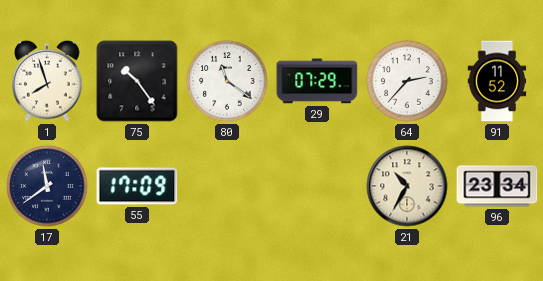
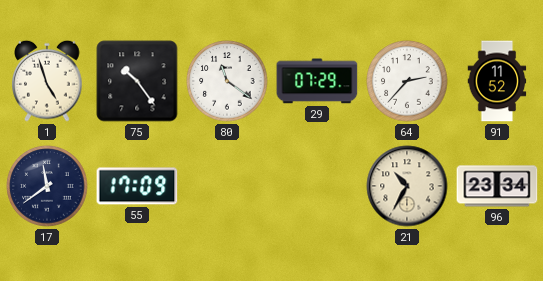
1: 7:57 -> 4:57 (47, 81)
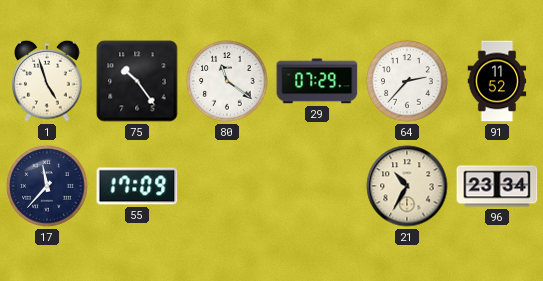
17: 11:39 -> 11:37 (47, 186)
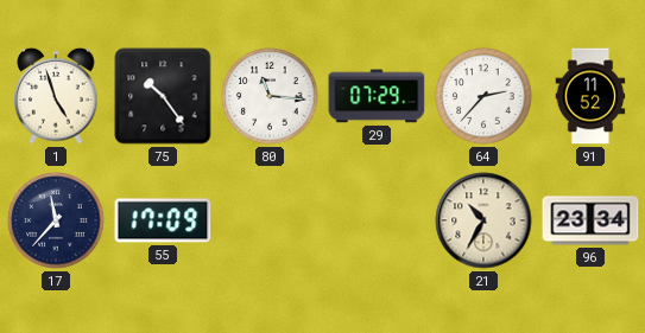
80: 11:21 -> 11:16 (270, 96)
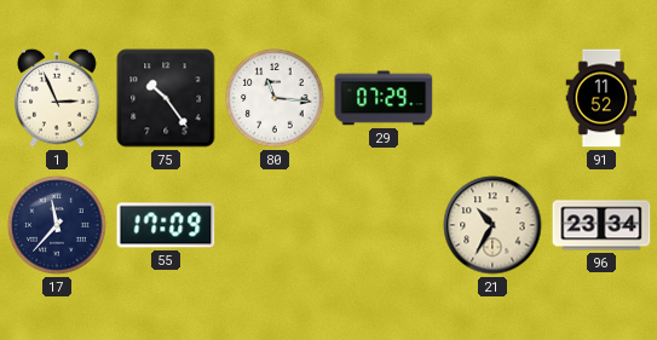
1: 4:57 -> 2:56 (57, 98)
64: 2:37 -> none (483, 96)
